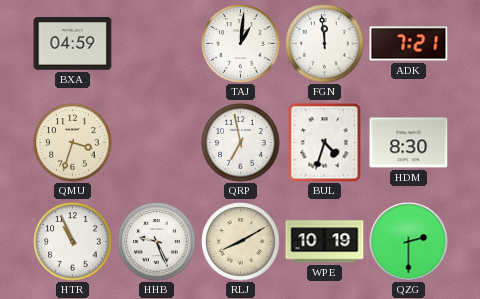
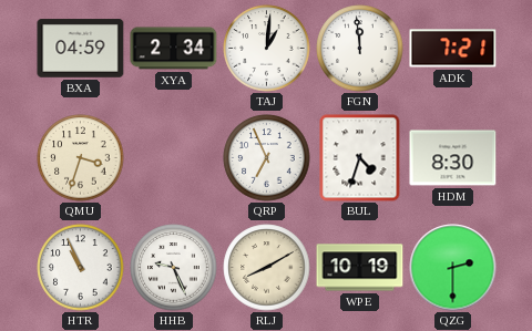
XYA: none -> 2:34 (174, 49)
QRP: 6:58 -> 6:56 (267, 158)
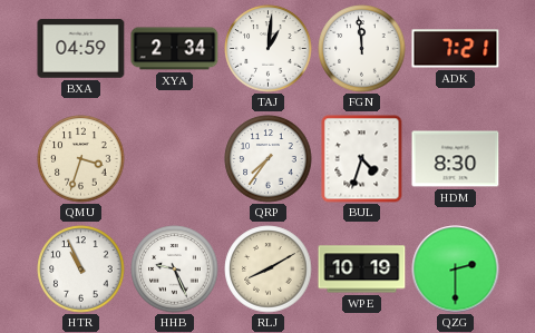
QRP: 6:56 -> 7:36 (269, 159)
